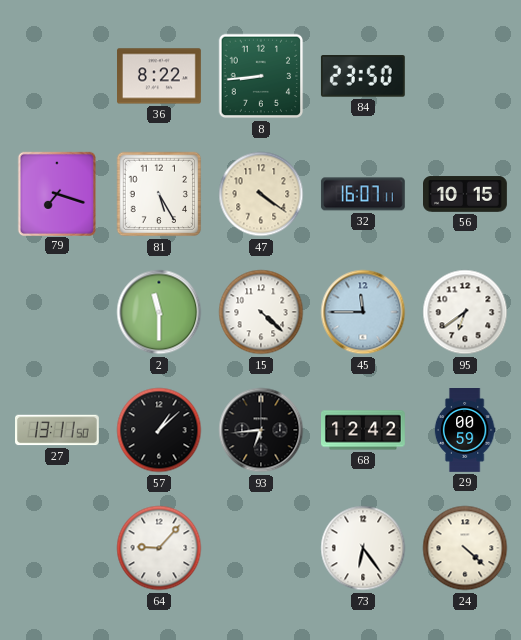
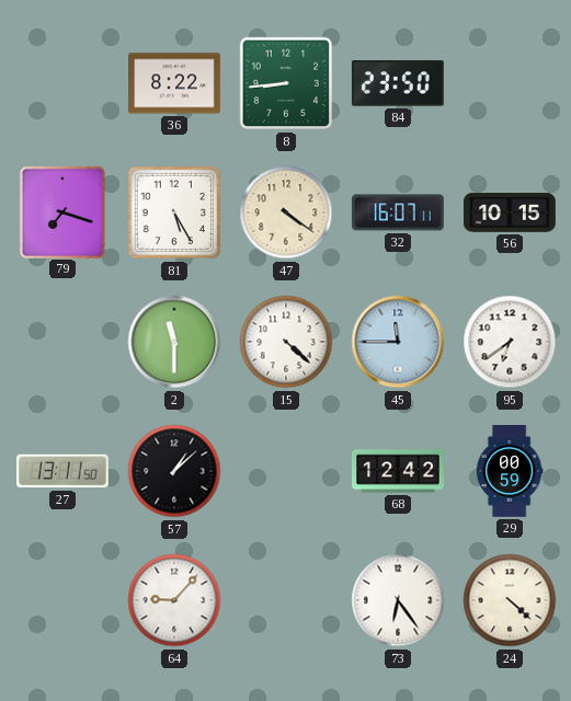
93: 6:44 -> none (261, 430)
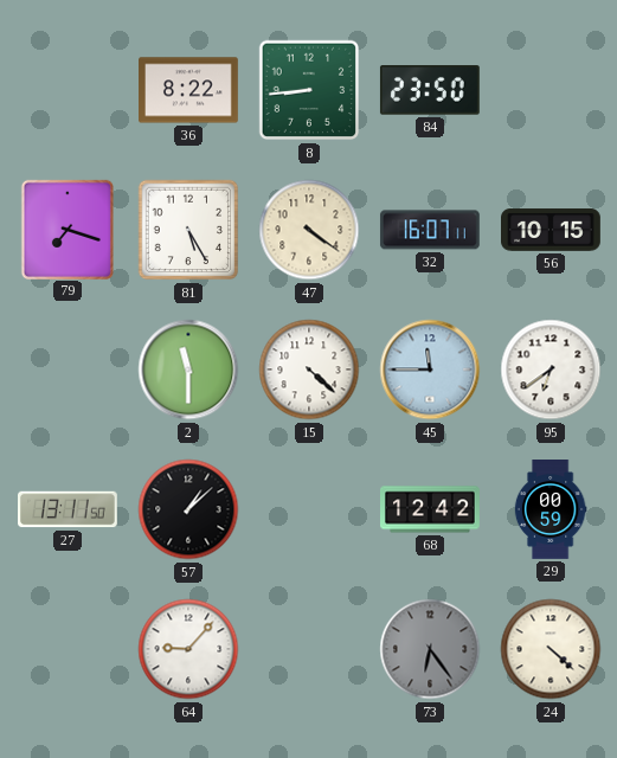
73 dial: white -> grey (430, 649)
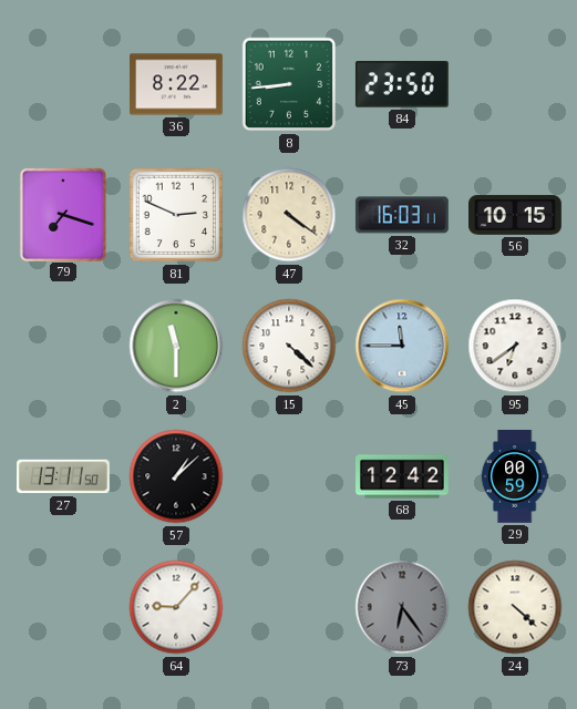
81: 5:25 -> 2:49 (176, 215)
32: 16:07 -> 16:03 (402, 215)
